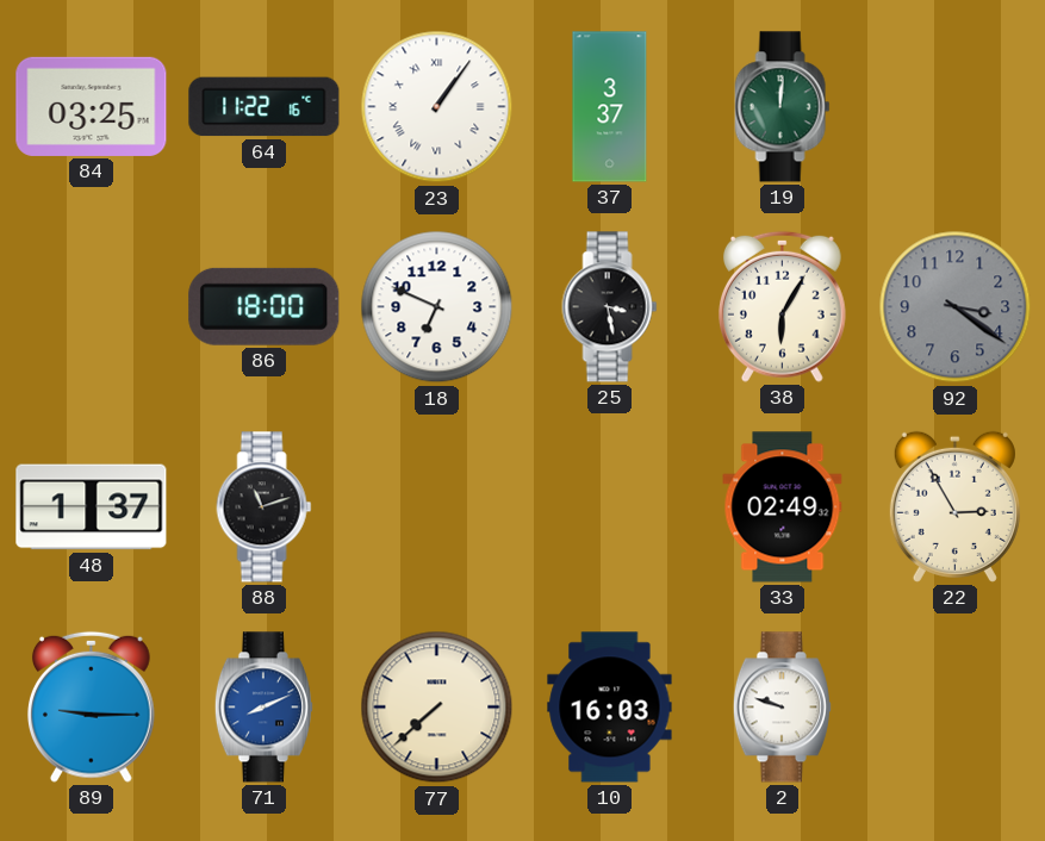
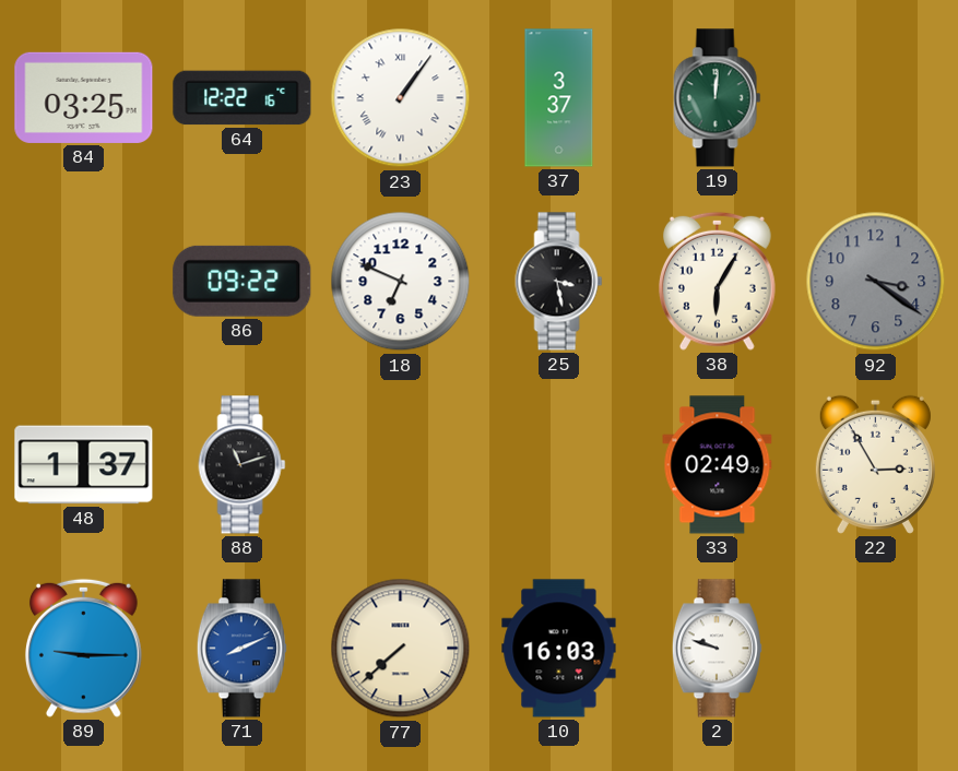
64: 11:22 -> 12:22 (243, 98)
86: 18:00 -> 09:22 (243, 281)
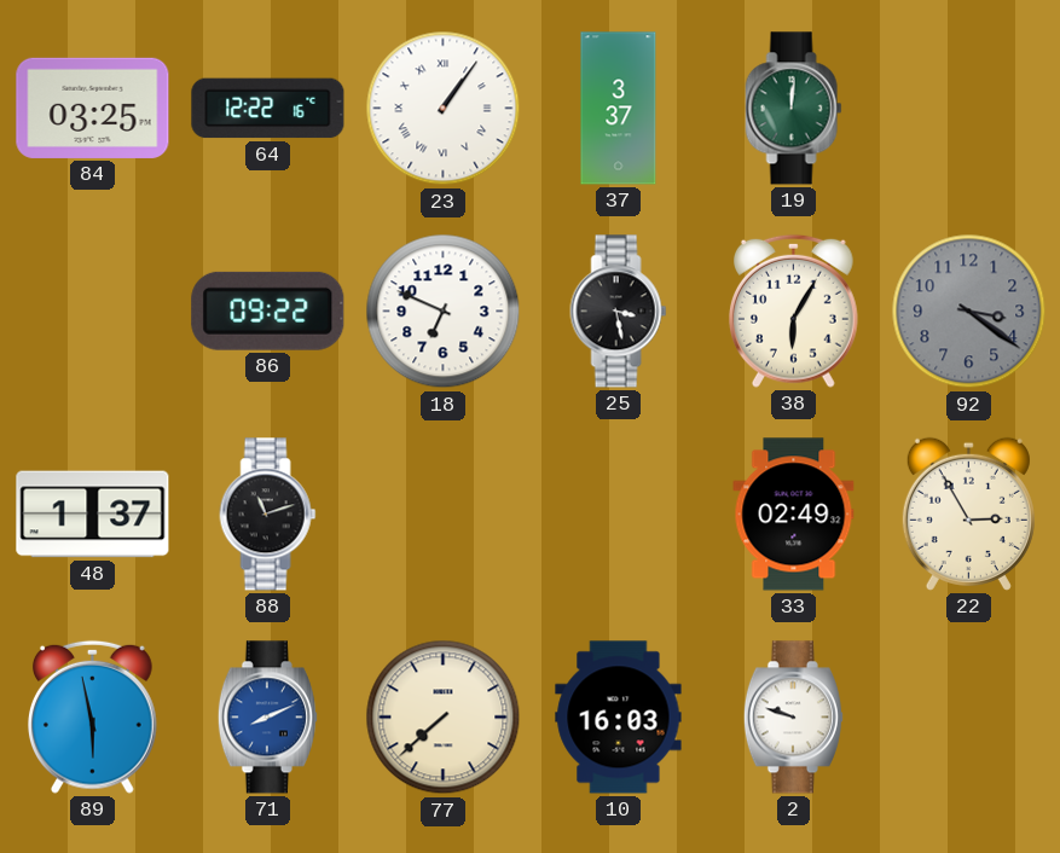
89: 9:15 -> 5:58 (92, 716)
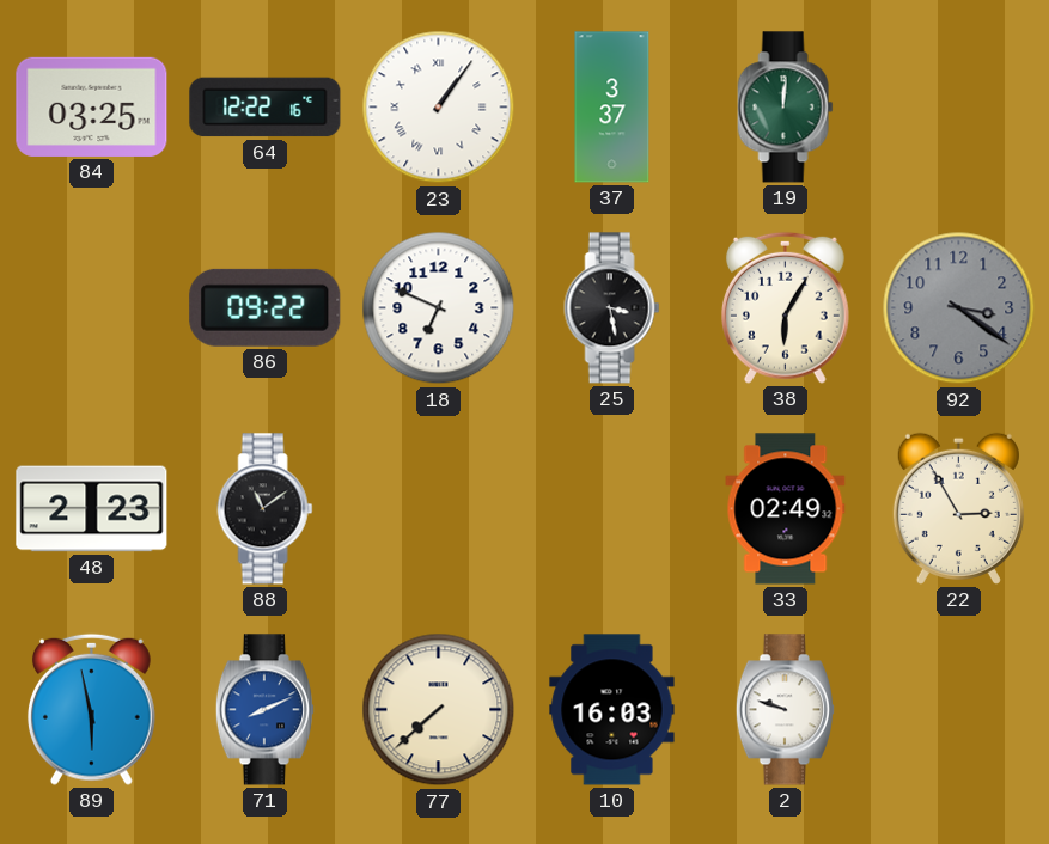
48: 1:37 -> 2:23 (92, 509)
88: 11:12 -> 11:09 (266, 509)
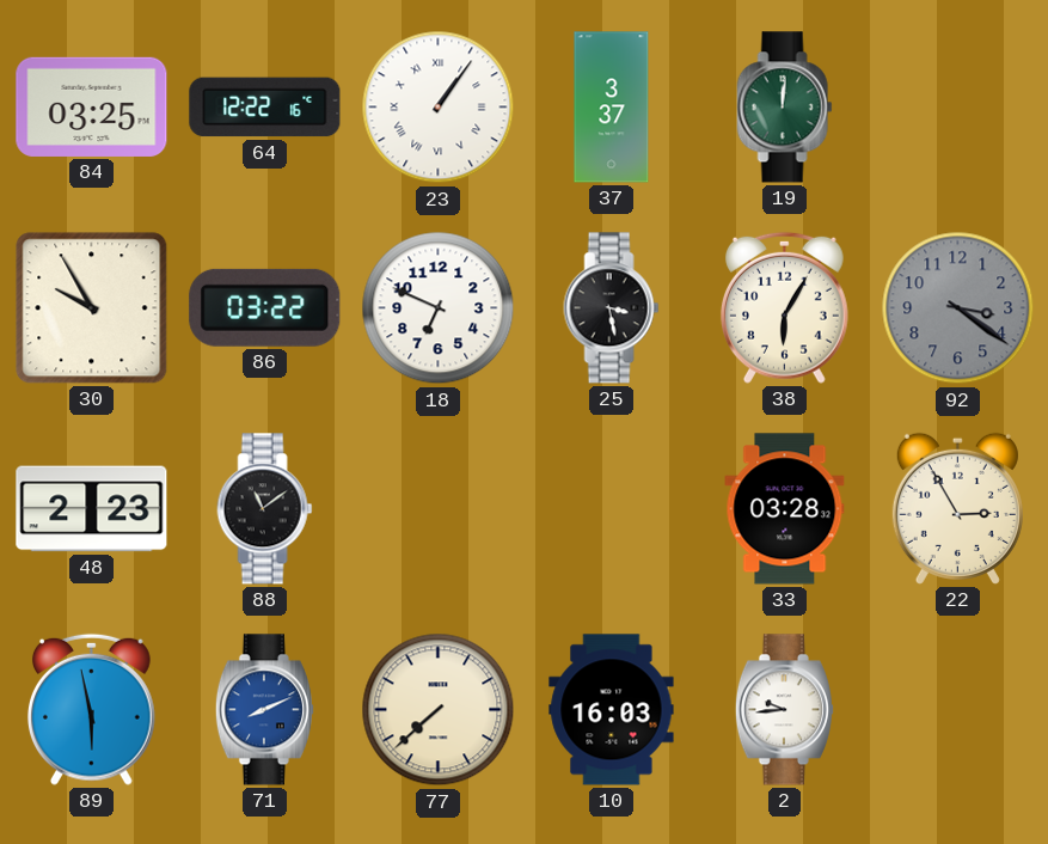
30: none -> 9:55 (92, 308)
86: 09:22 -> 03:22 (265, 307)
33: 02:49 -> 03:28 (785, 509)
2: 9:48 -> 9:44 (784, 710)
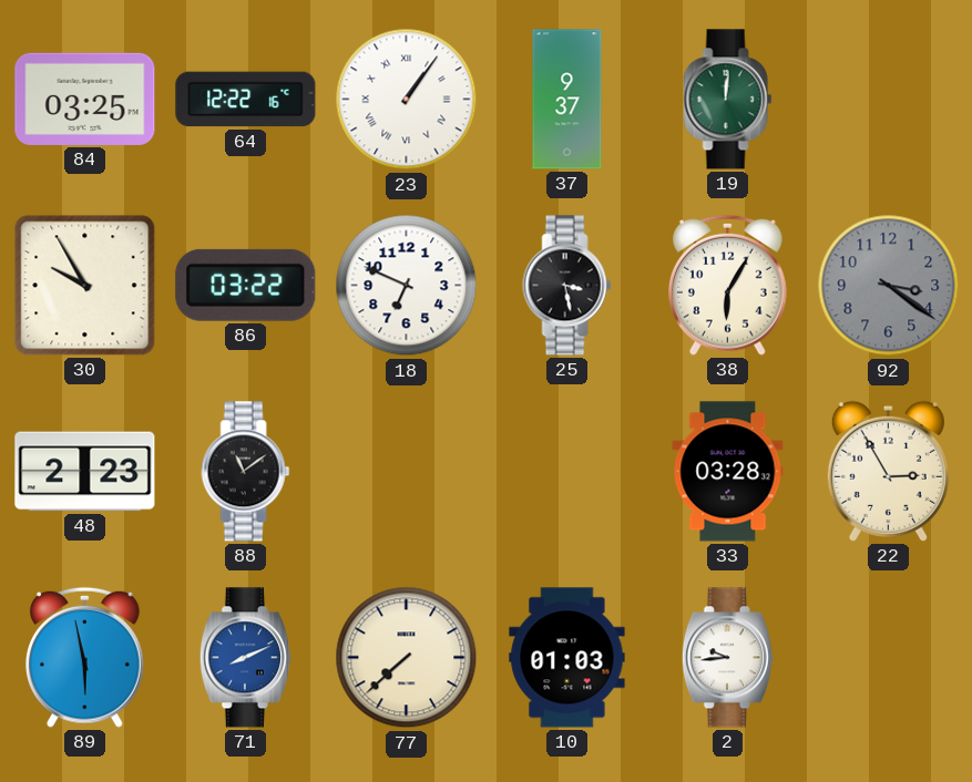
37: 3:37 -> 9:37 (567, 100)
10: 16:03 -> 01:03 (567, 658)
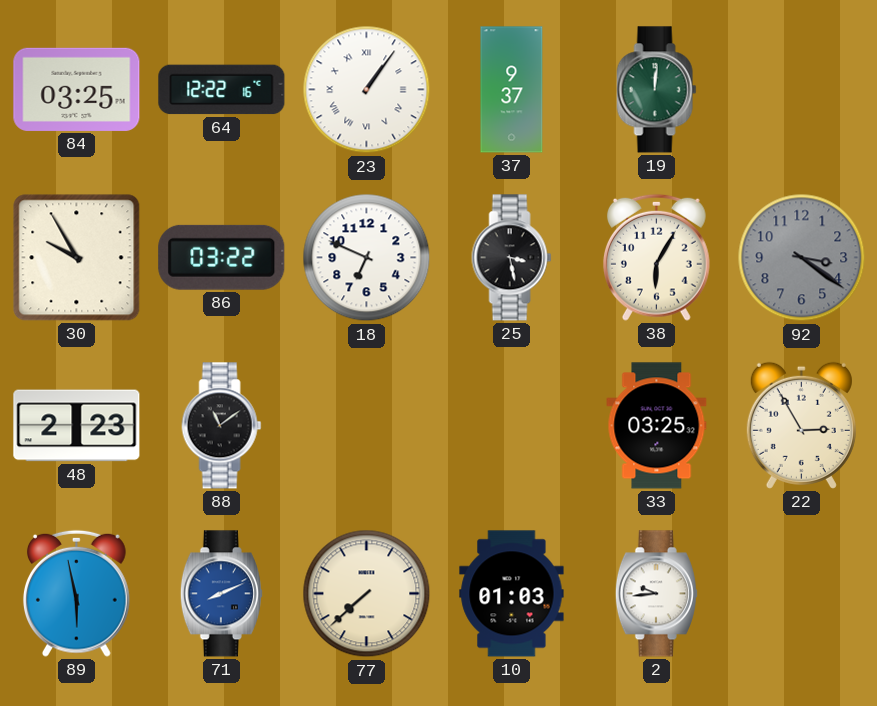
33: 03:28 -> 03:25 (657, 426)
